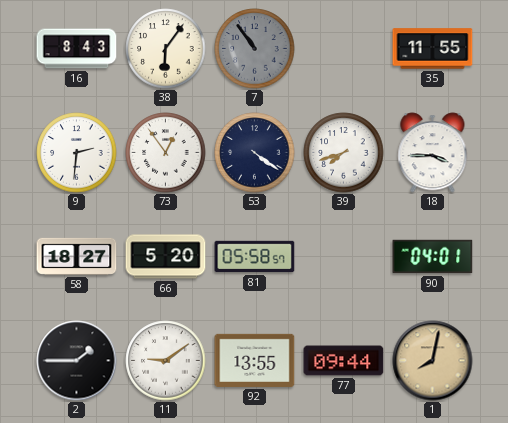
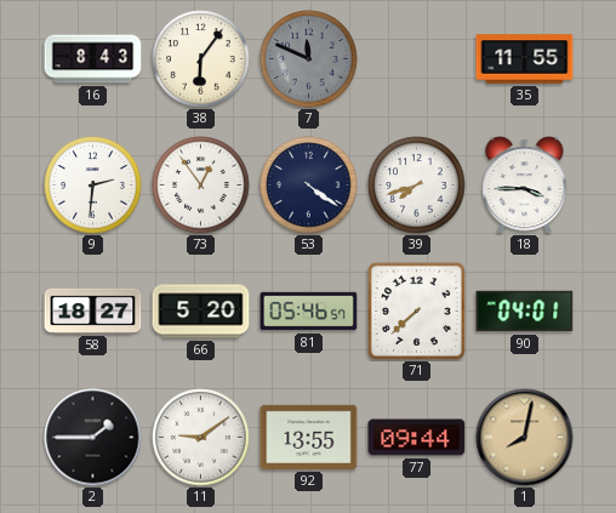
7: 10:54 -> 11:49 (309, 59)
81: 05:58 -> 05:46 (309, 312)
71: none -> 7:38 (416, 310)
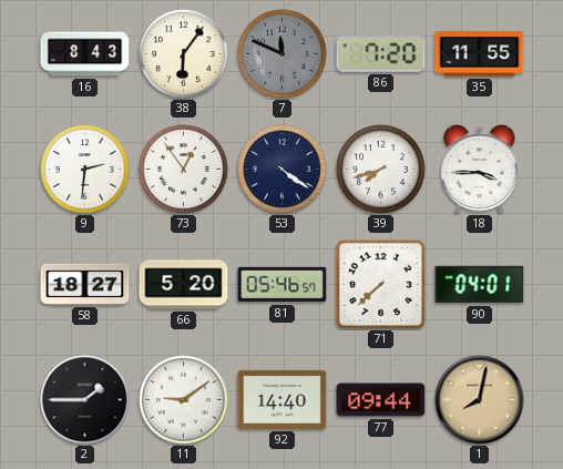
86: none -> 7:20 (381, 54)
92: 13:55 -> 14:40 (283, 399)
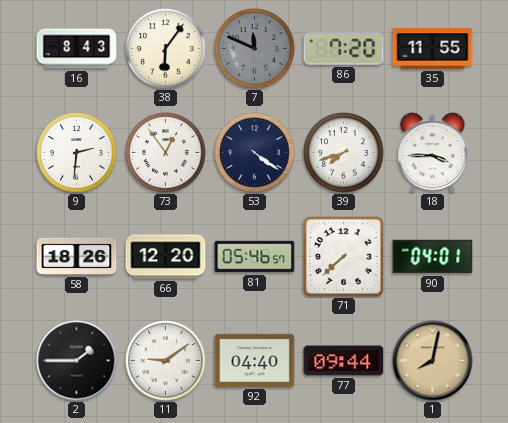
58: 18:27 -> 18:26 (77, 256)
66: 5:20 -> 12:20 (166, 257)
92: 14:40 -> 04:40 (255, 360)
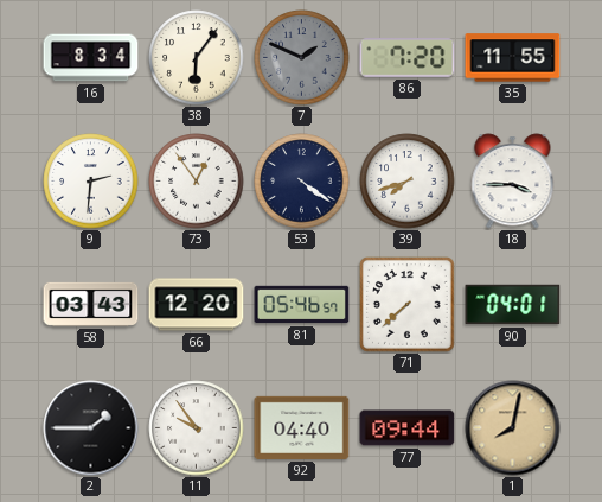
16: 8:43 -> 8:34 (91, 58)
7: 11:49 -> 1:49 (302, 58)
58: 18:26 -> 03:43 (91, 304)
11: 9:09 -> 9:54 (197, 428)
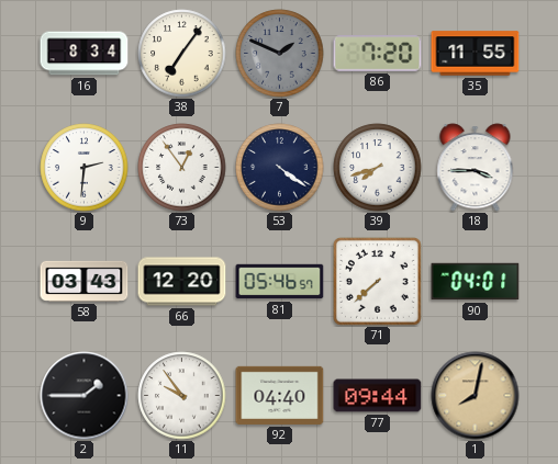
38: 6:06 -> 7:06 (182, 54)
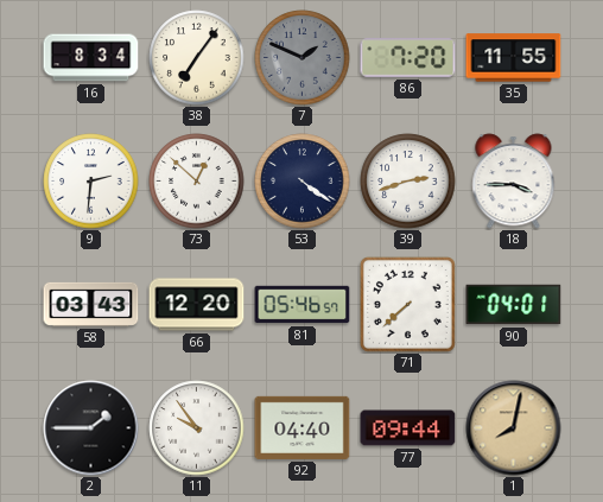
73: 12:54 -> 12:52 (197, 182)
39: 7:42 -> 2:42 (408, 182)
